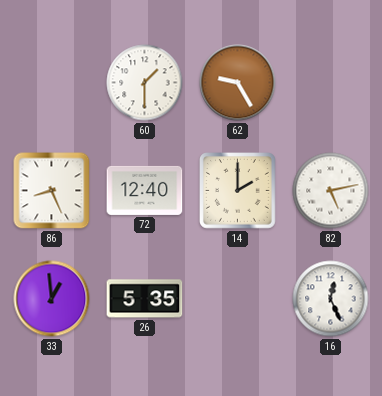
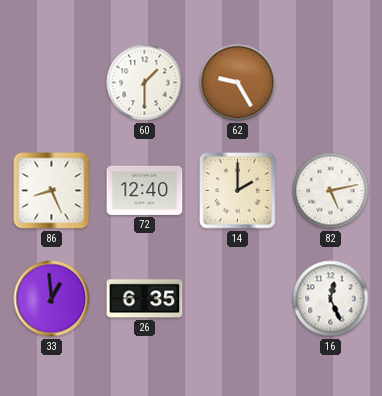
26: 5:35 -> 6:35 (145, 299)
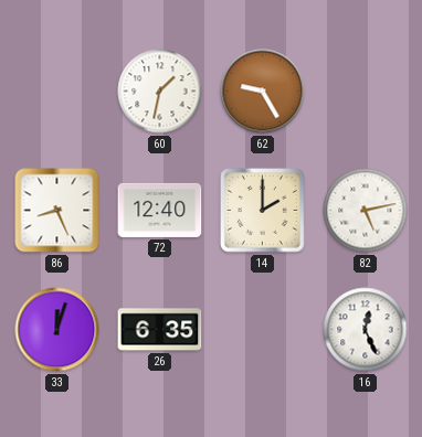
60: 1:30 -> 1:32 (160, 92)
33: 12:59 -> 12:03 (57, 330)
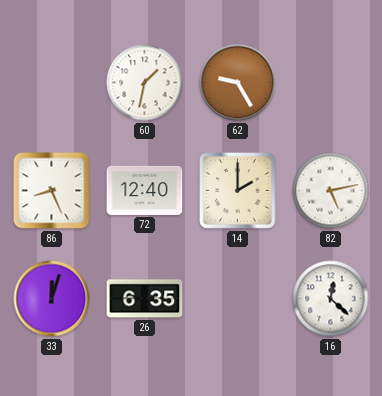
16: 12:26 -> 12:22 (331, 299)
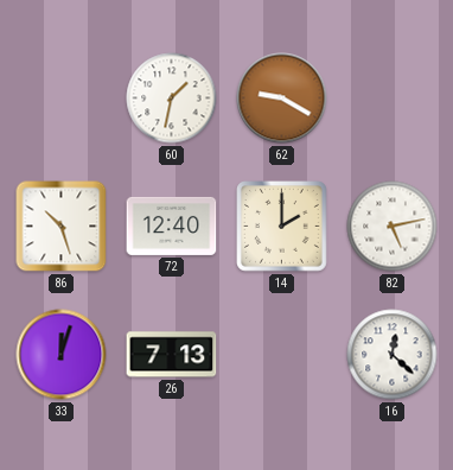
62: 9:25 -> 9:20 (282, 99)
86: 8:26 -> 10:27 (62, 227)
26: 6:35 -> 7:13 (172, 355)
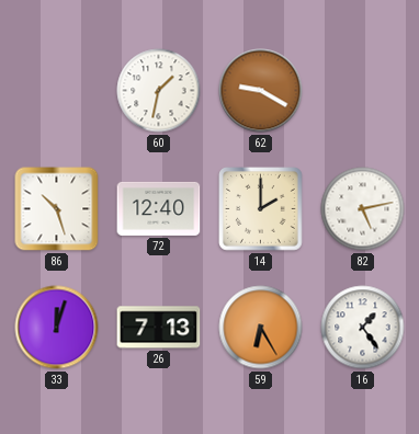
59: none -> 6:25 (261, 328)
16: 12:22 -> 1:24 (363, 328)
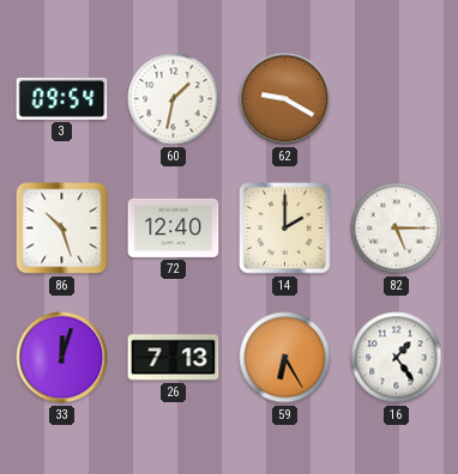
3: none -> 09:54 (62, 98)
82: 5:13 -> 5:15 (397, 229)
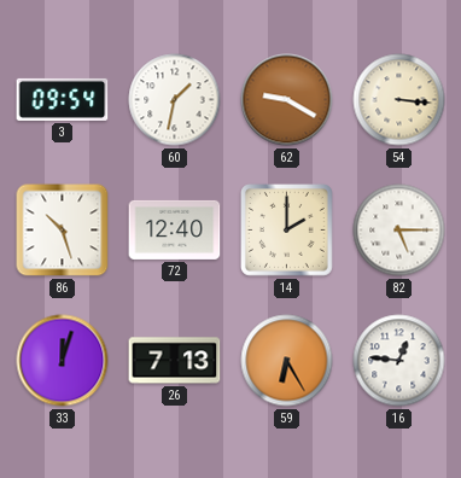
54: none -> 3:16 (399, 100)
16: 1:24 -> 12:46 (399, 361)
